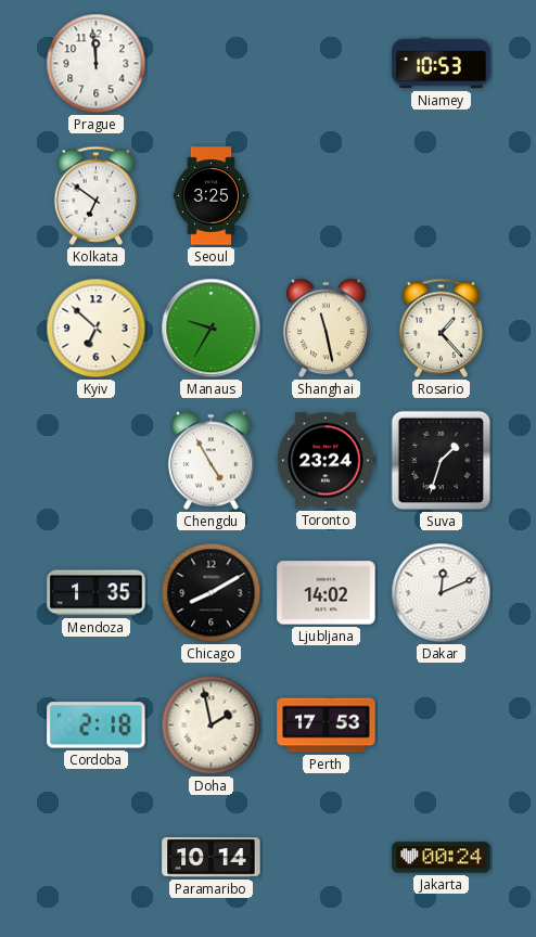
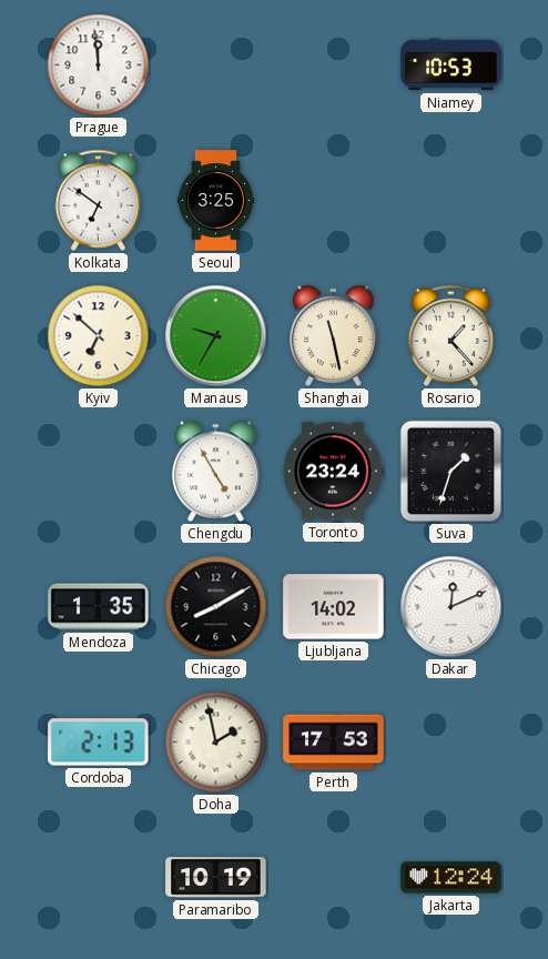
Cordoba: 2:18 -> 2:13 (99, 743)
Paramaribo: 10:14 -> 10:19 (216, 878)
Jakarta: 00:24 -> 12:24 (451, 878)
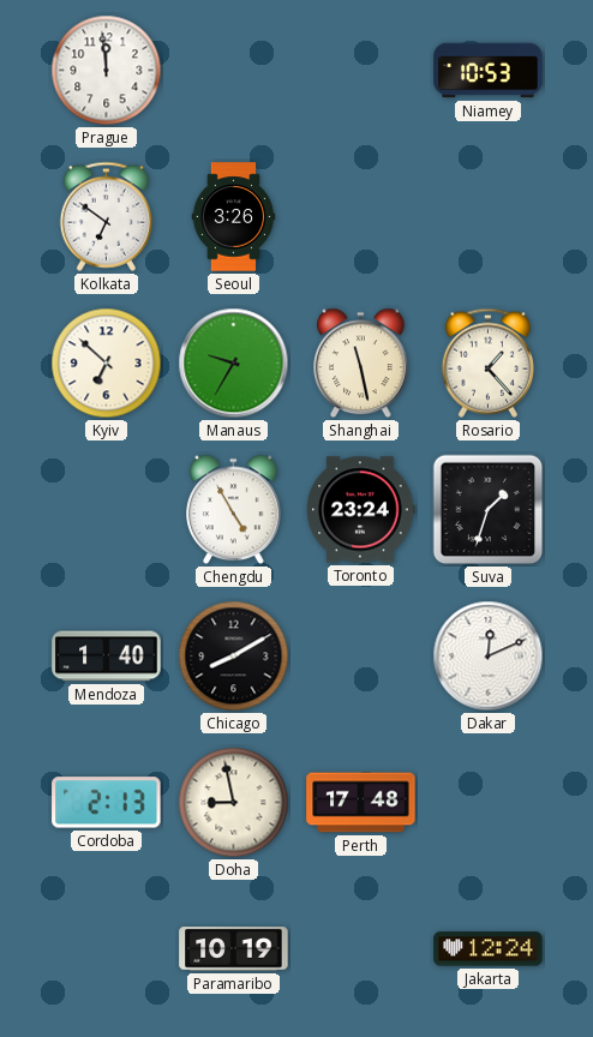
Seoul: 3:25 -> 3:26 (234, 217)
Mendoza: 1:35 -> 1:40 (107, 657)
Ljubljana: 14:02 -> none (334, 607)
Doha: 1:58 -> 8:58 (234, 803)
Perth: 17:53 -> 17:48 (361, 803)
